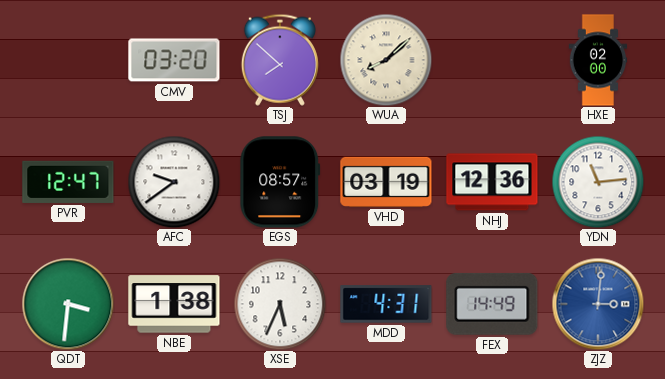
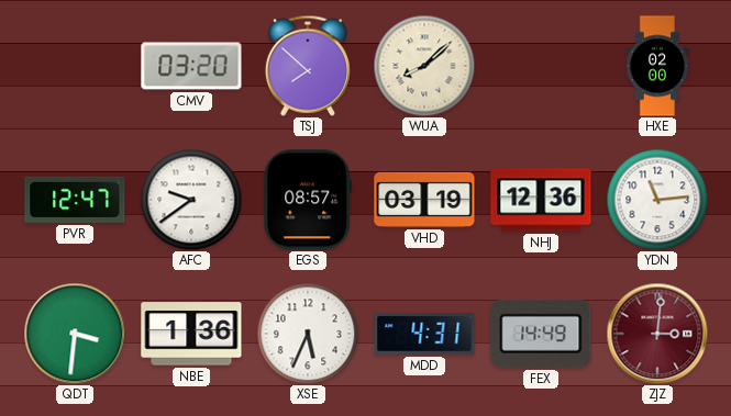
NBE: 1:38 -> 1:36 (191, 334)
ZJZ dial: blue -> burgundy (657, 334)
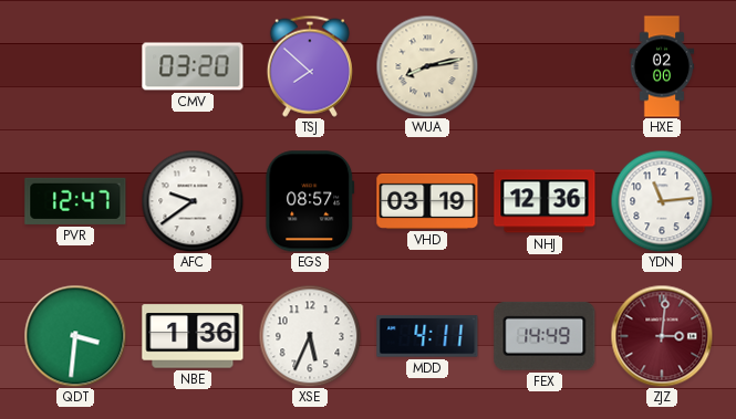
WUA: 8:08 -> 8:13 (427, 66)
MDD: 4:31 -> 4:11 (427, 336)
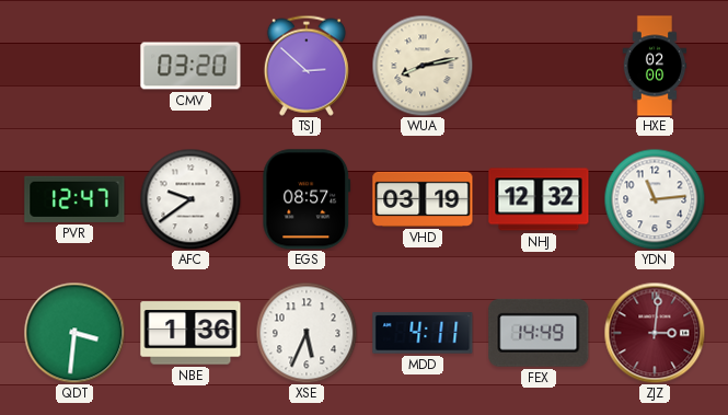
TSJ: 7:52 -> 2:52 (307, 66)
NHJ: 12:36 -> 12:32 (539, 199)
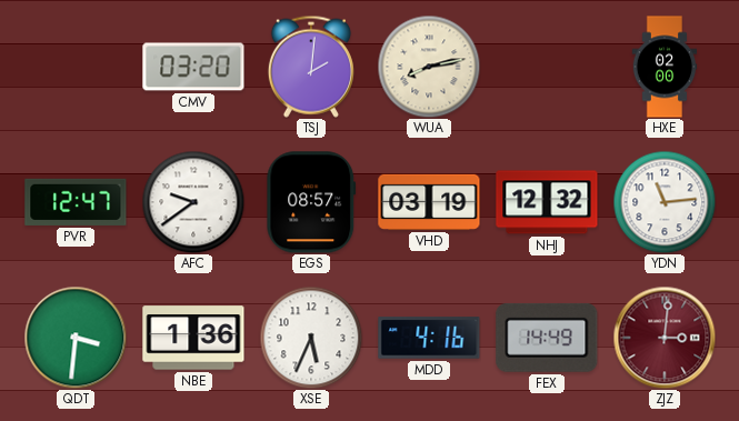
TSJ: 2:52 -> 2:01 (311, 67)
MDD: 4:11 -> 4:16 (429, 338)
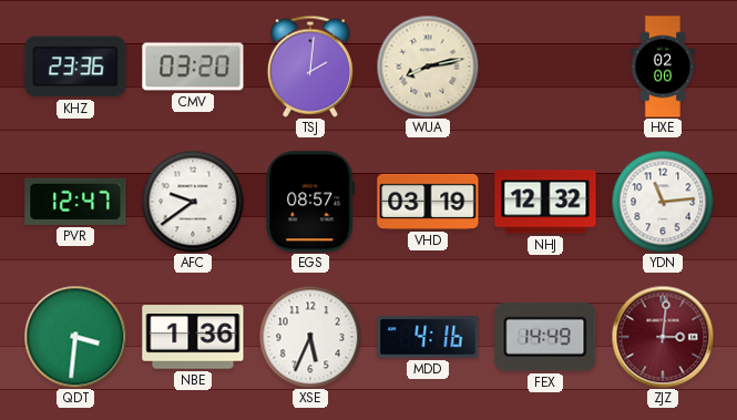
KHZ: none -> 23:36 (75, 66)
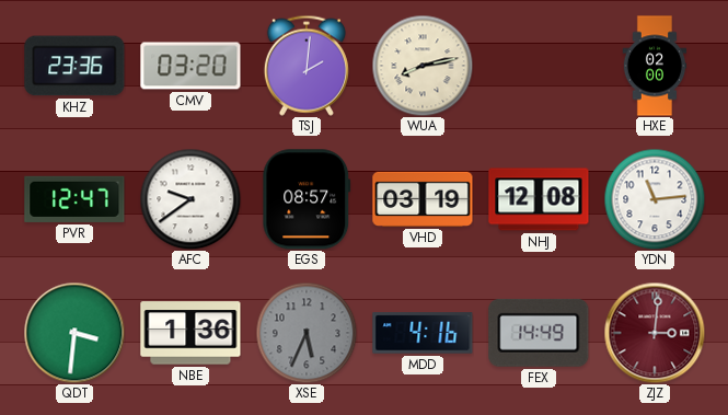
NHJ: 12:32 -> 12:08 (539, 199)
XSE dial: white -> grey (307, 333)
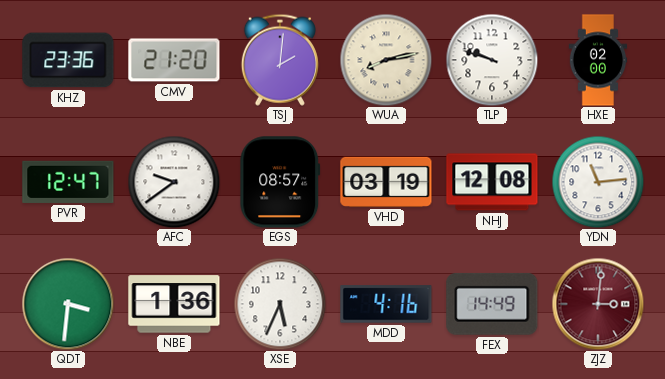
CMV: 03:20 -> 21:20 (174, 60)
TLP: none -> 9:48 (492, 60)
XSE dial: grey -> white (280, 304)
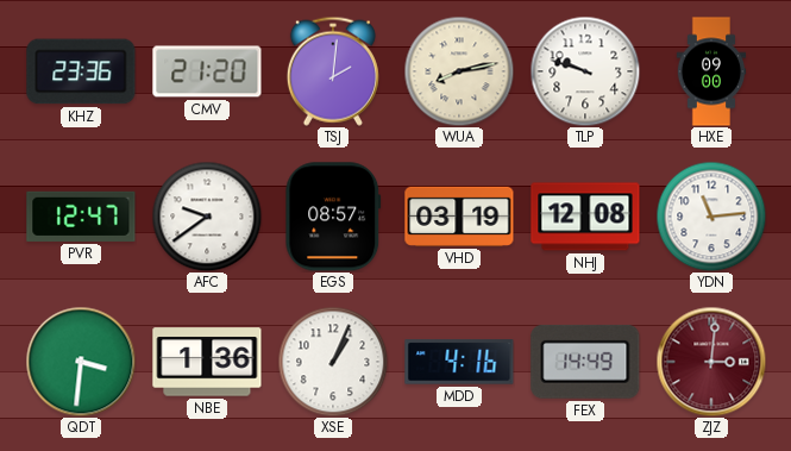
HXE: 02:00 -> 09:00 (711, 71)
XSE: 5:34 -> 1:04 (333, 362)
